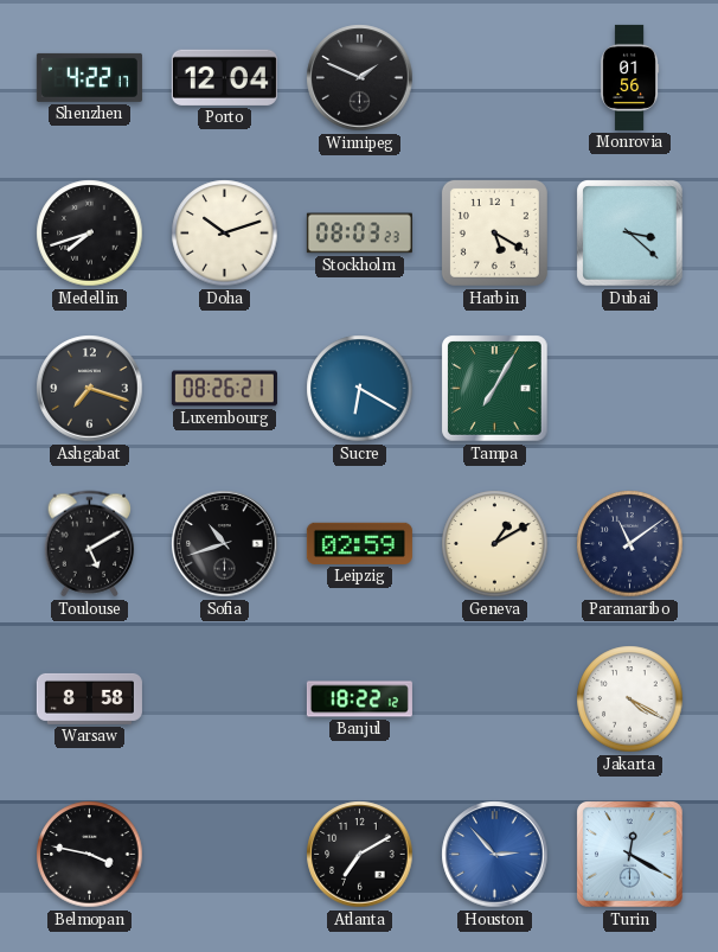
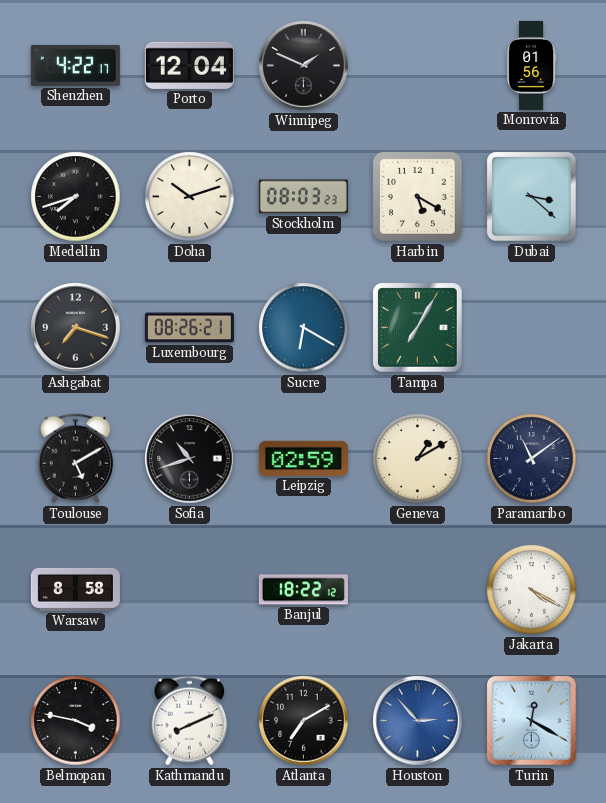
Kathmandu: none -> 8:11 (190, 721)
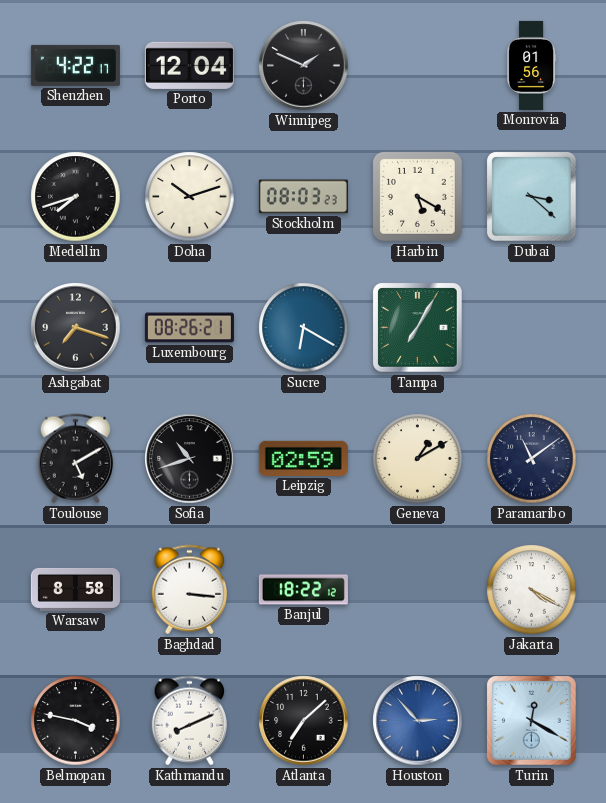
Baghdad: none -> 3:16 (190, 590)
Atlanta: 7:10 -> 7:08 (304, 721)
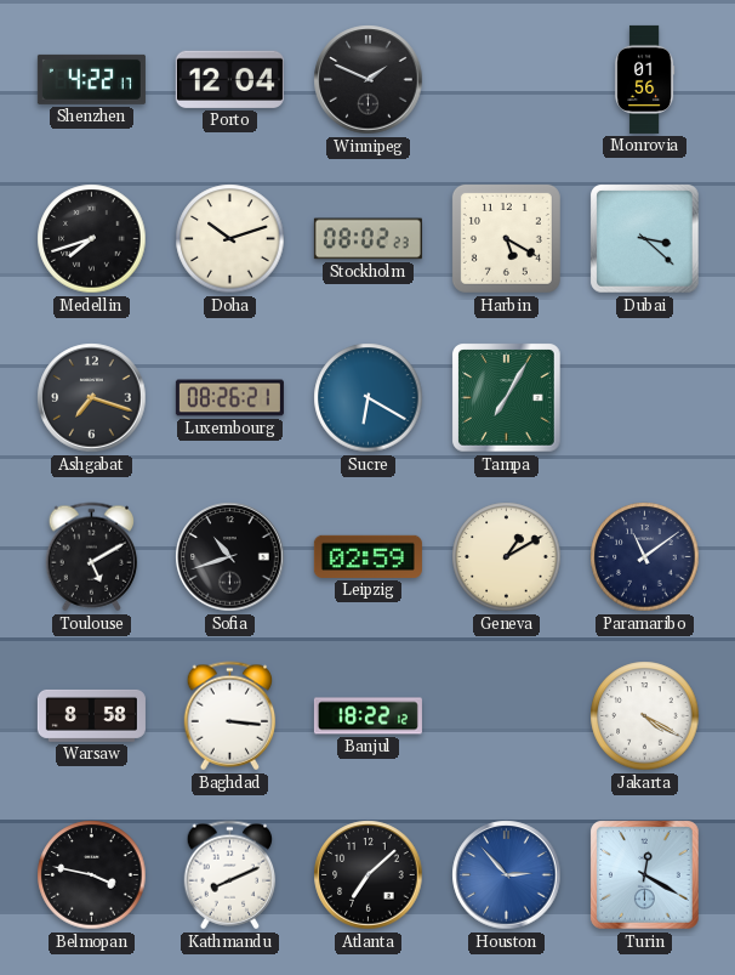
Stockholm: 08:03 -> 08:02 (367, 239)
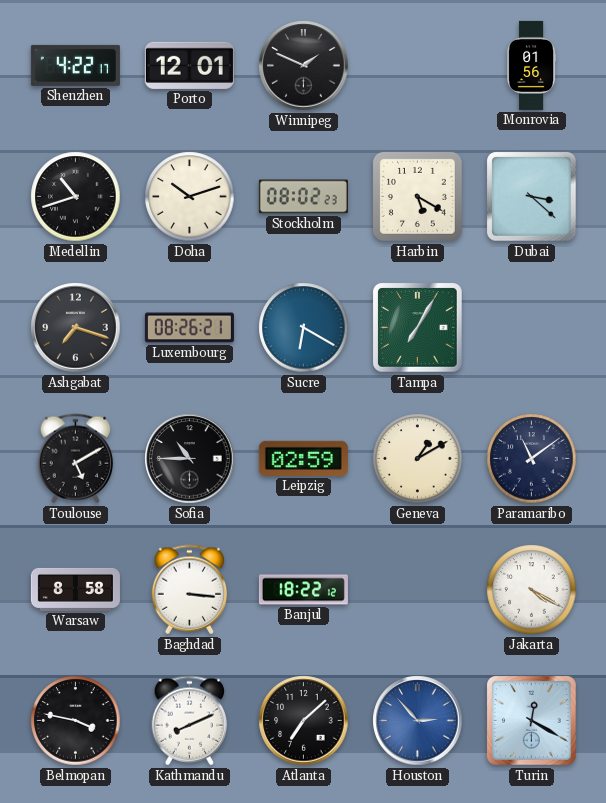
Porto: 12:04 -> 12:01 (189, 65)
Medellin: 7:42 -> 10:42 (76, 197)
Sofia: 10:42 -> 10:45 (190, 459)
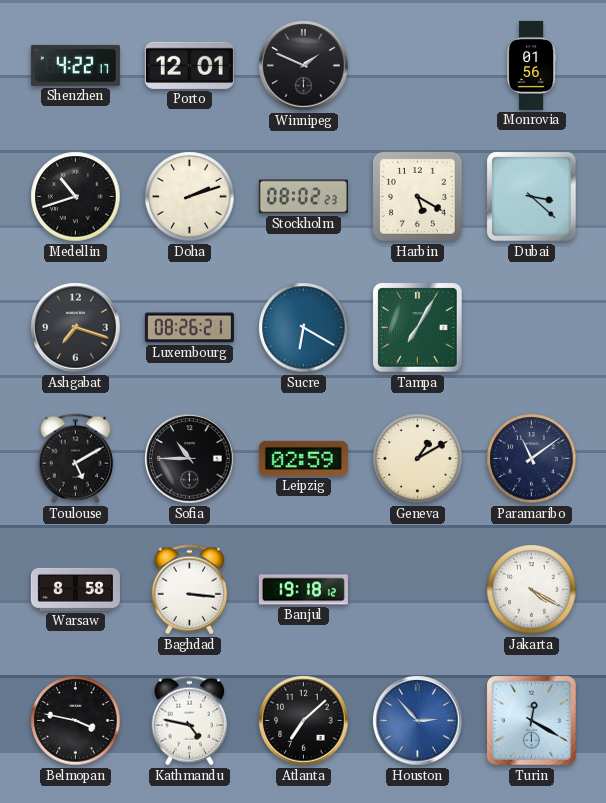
Doha: 10:12 -> 2:12 (190, 197)
Banjul: 18:22 -> 19:18 (303, 590)
Kathmandu: 8:11 -> 4:47 (190, 721)
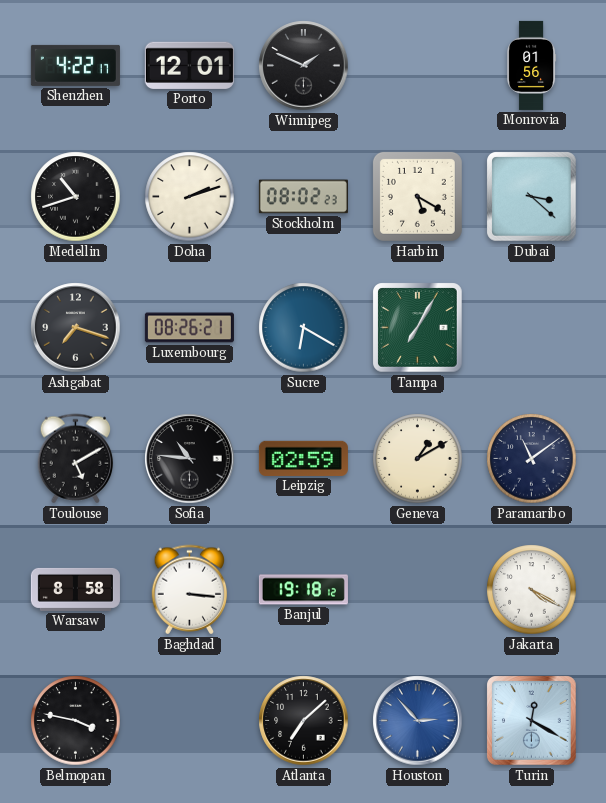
Sofia: 10:45 -> 10:46 (190, 459)
Kathmandu: 4:47 -> none (190, 721)
